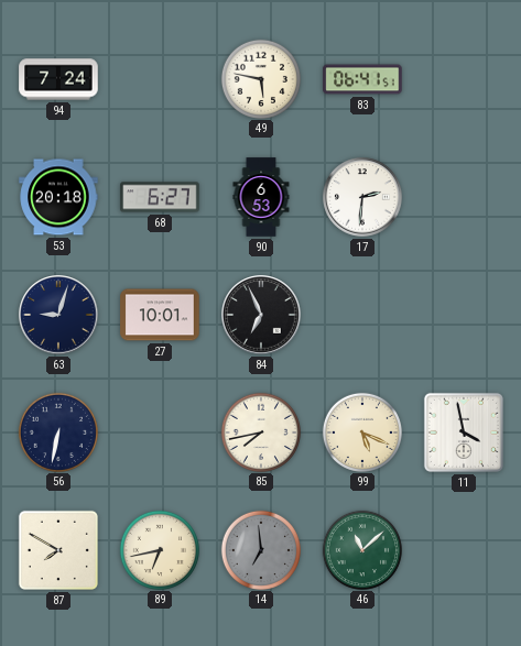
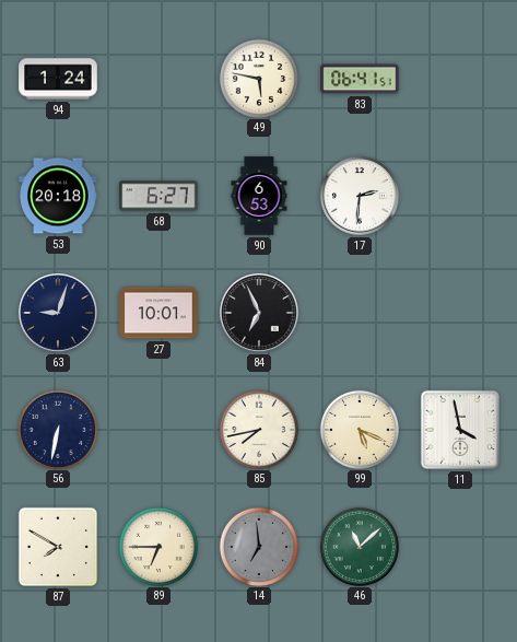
94: 7:24 -> 1:24 (58, 79)
89: 6:43 -> 6:45 (157, 546)
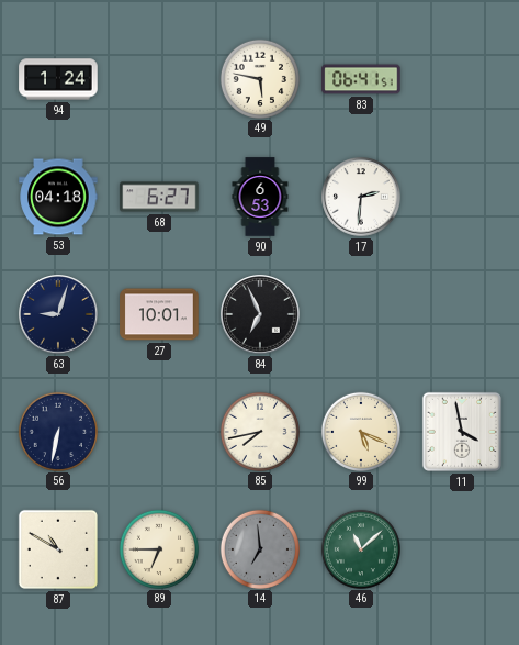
53: 20:18 -> 04:18 (58, 197)
87: 7:50 -> 10:50 (58, 549)
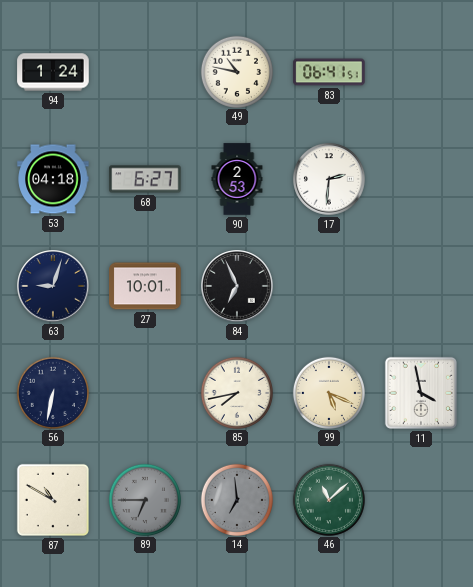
49: 5:47 -> 10:47 (236, 71)
90: 6:53 -> 2:53 (237, 179)
89 dial: cream -> grey (144, 499)
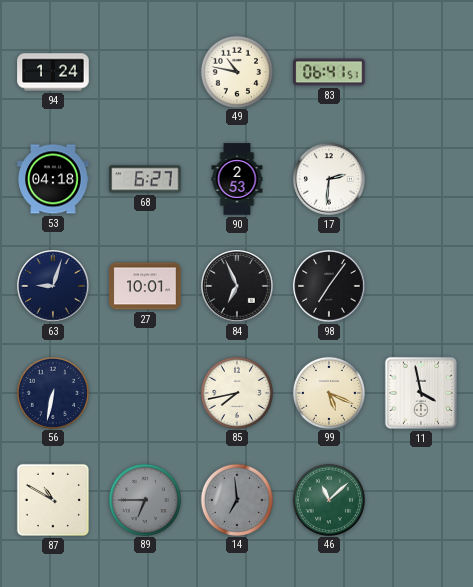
98: none -> 7:06 (329, 286)
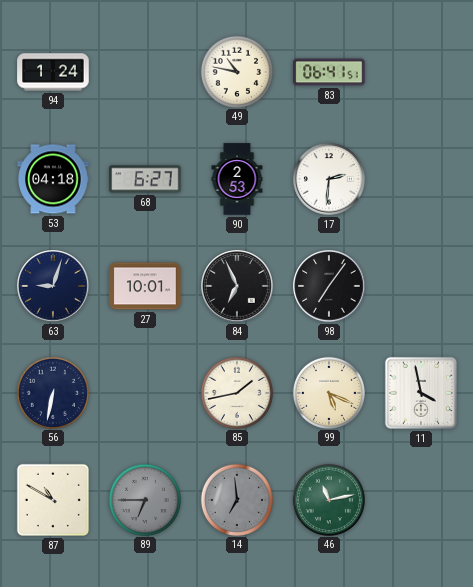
85: 7:43 -> 1:43 (236, 392)
46: 11:08 -> 11:13 (328, 499)
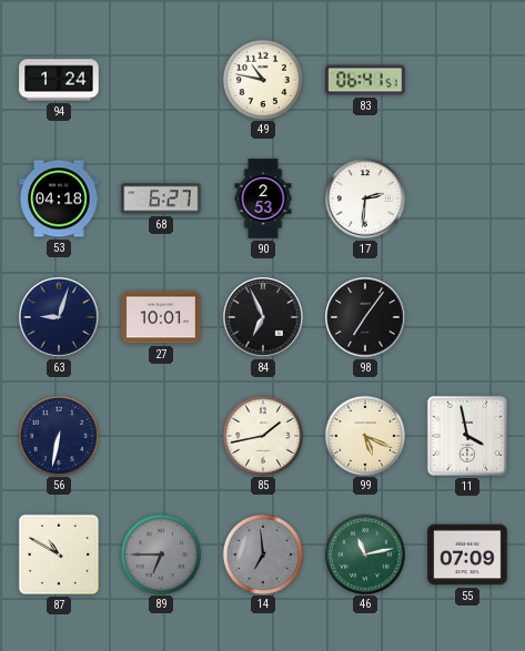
55: none -> 07:09 (467, 555)
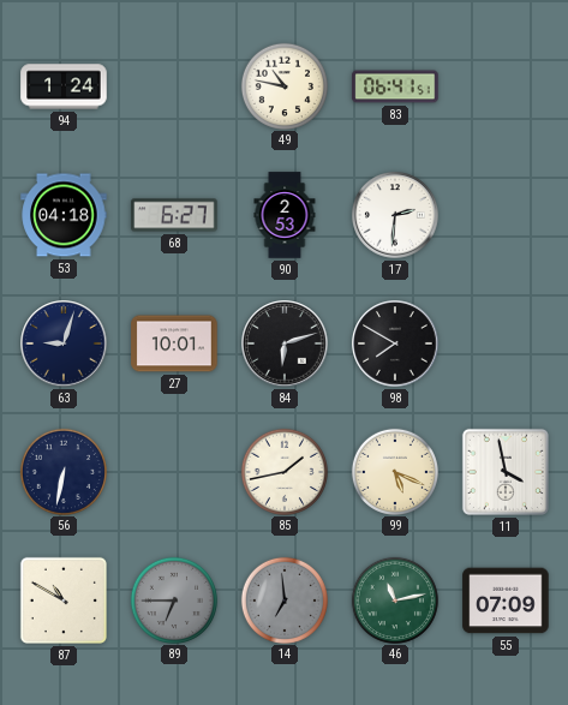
84: 6:56 -> 6:12 (285, 343)
98: 7:06 -> 7:50 (395, 343)
